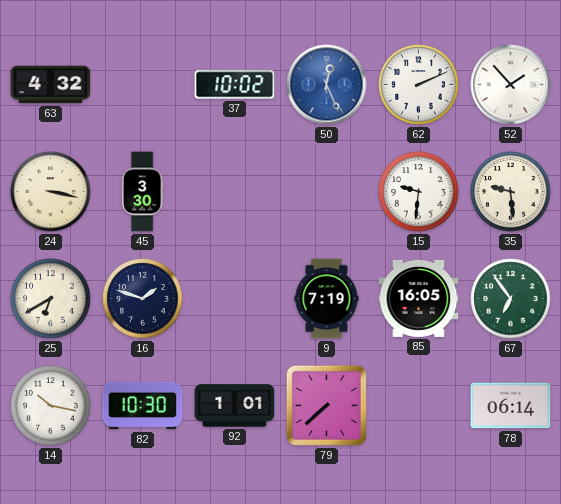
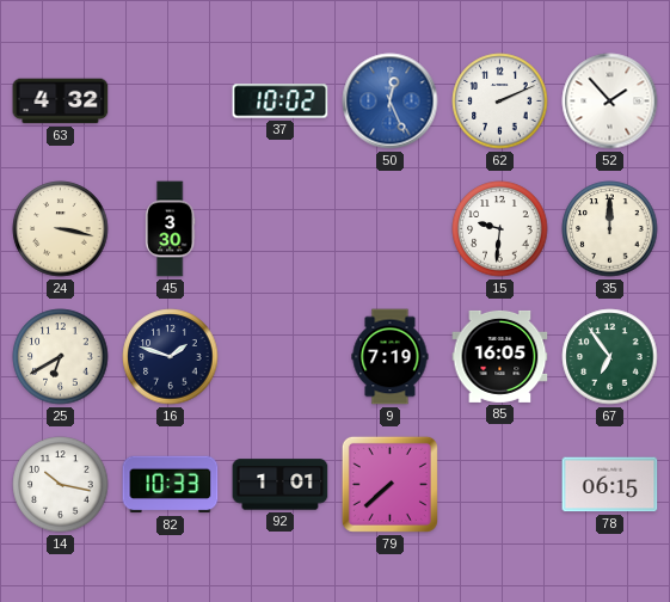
35: 9:29 -> 12:00 (610, 229)
82: 10:30 -> 10:33 (171, 485)
78: 06:14 -> 06:15 (610, 485)
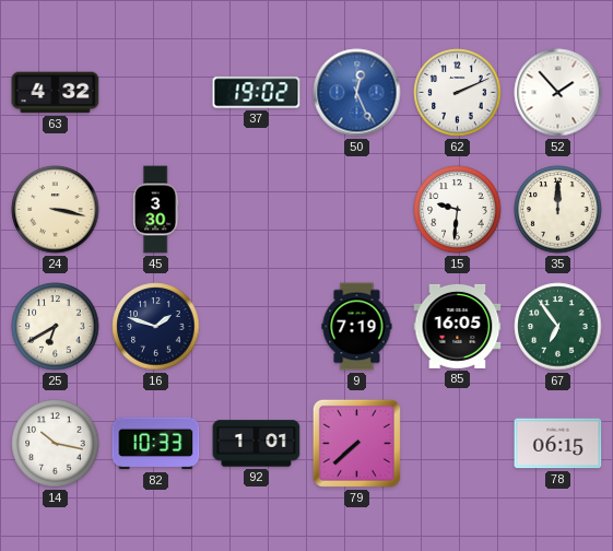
37: 10:02 -> 19:02 (257, 93)
